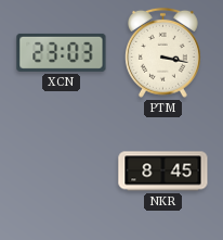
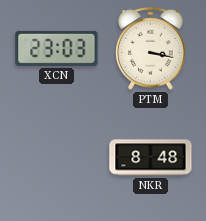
NKR: 8:45 -> 8:48 (151, 158)
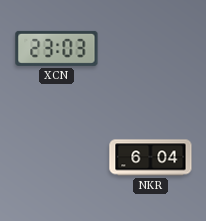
PTM: 3:17 -> none (150, 48)
NKR: 8:48 -> 6:04 (151, 158)
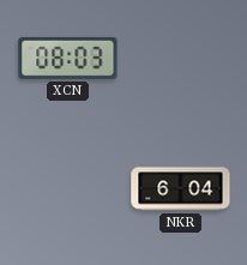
XCN: 23:03 -> 08:03 (68, 58)
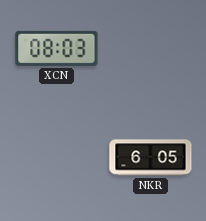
NKR: 6:04 -> 6:05 (151, 158)
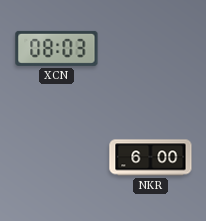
NKR: 6:05 -> 6:00 (151, 158)
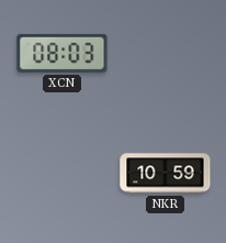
NKR: 6:00 -> 10:59 (166, 174)
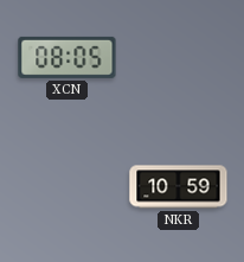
XCN: 08:03 -> 08:05 (68, 57)
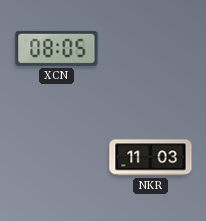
NKR: 10:59 -> 11:03 (151, 158)
